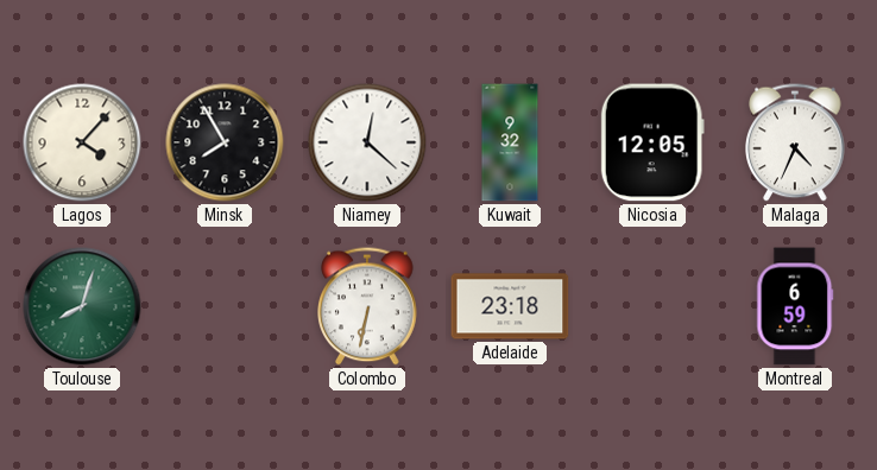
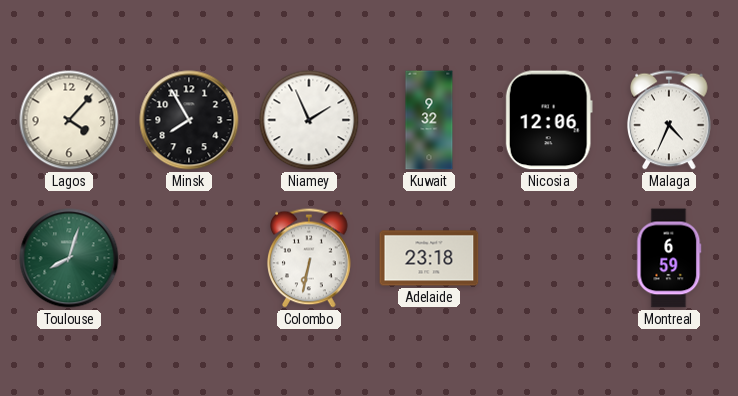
Niamey: 12:22 -> 1:56 (309, 120)
Nicosia: 12:05 -> 12:06 (549, 120)
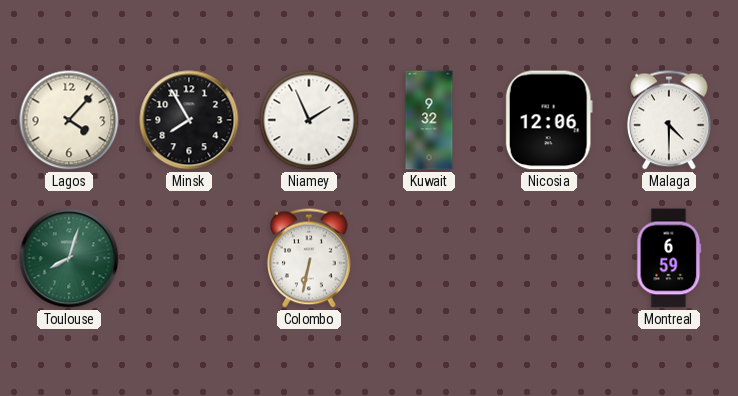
Malaga: 4:34 -> 4:30 (670, 120)
Adelaide: 23:18 -> none (429, 258)
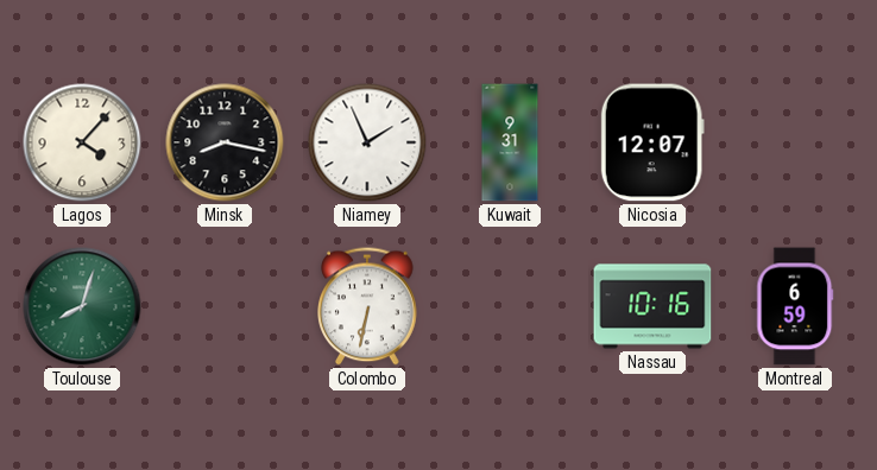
Minsk: 7:55 -> 8:17 (225, 142)
Kuwait: 9:32 -> 9:31 (510, 142)
Nicosia: 12:06 -> 12:07 (652, 142)
Malaga: 4:30 -> none (670, 120)
Nassau: none -> 10:16 (652, 306)
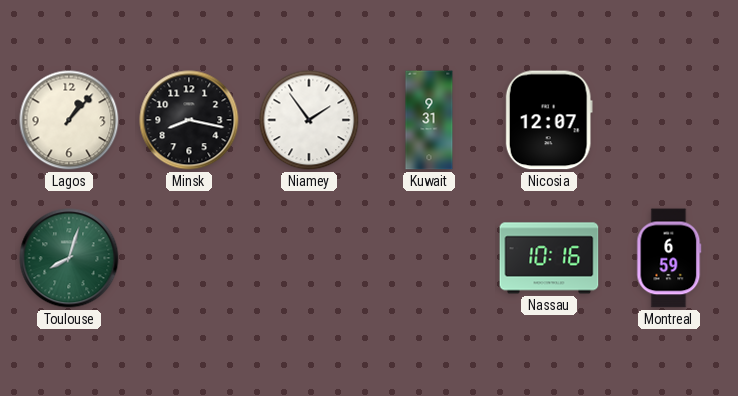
Lagos: 4:07 -> 1:07 (69, 120)
Niamey: 1:56 -> 1:54 (309, 120)
Colombo: 6:32 -> none (368, 306)
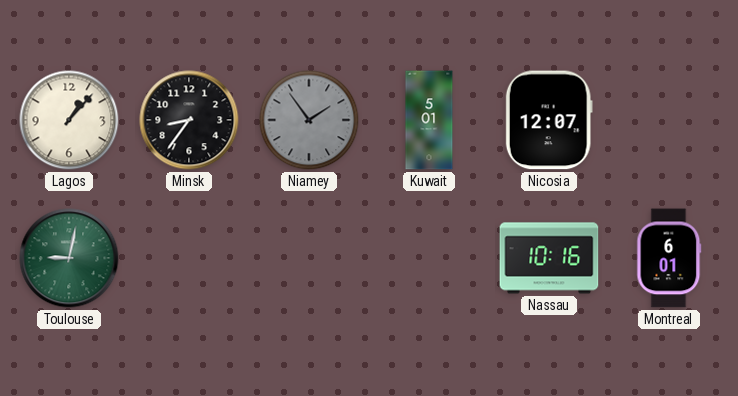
Minsk: 8:17 -> 8:36 (189, 120)
Niamey dial: white -> grey (309, 120)
Kuwait: 9:31 -> 5:01 (429, 120)
Toulouse: 8:03 -> 9:02 (69, 258)
Montreal: 6:59 -> 6:01 (669, 258)
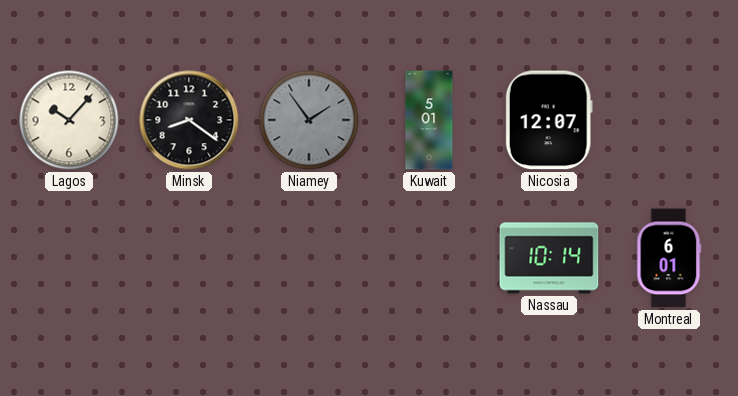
Lagos: 1:07 -> 10:07 (69, 120)
Minsk: 8:36 -> 8:21 (189, 120)
Toulouse: 9:02 -> none (69, 258)
Nassau: 10:16 -> 10:14 (549, 258)
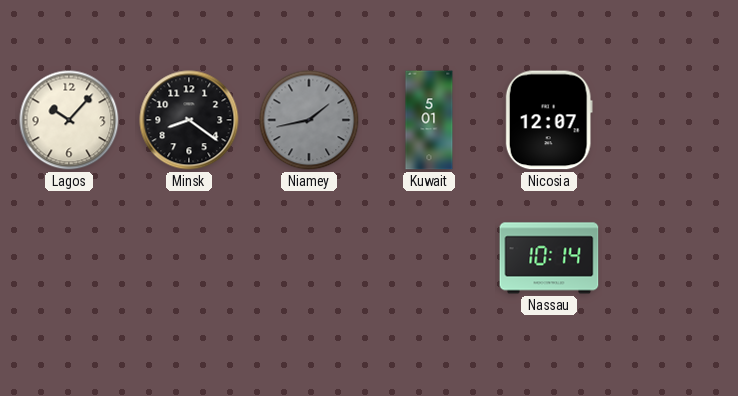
Niamey: 1:54 -> 1:43 (309, 120)
Montreal: 6:01 -> none (669, 258)
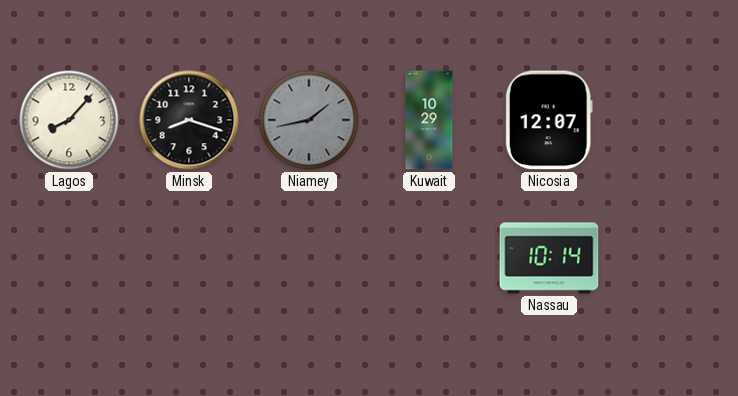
Lagos: 10:07 -> 8:07 (69, 120)
Minsk: 8:21 -> 8:18 (189, 120)
Kuwait: 5:01 -> 10:29 (429, 120)
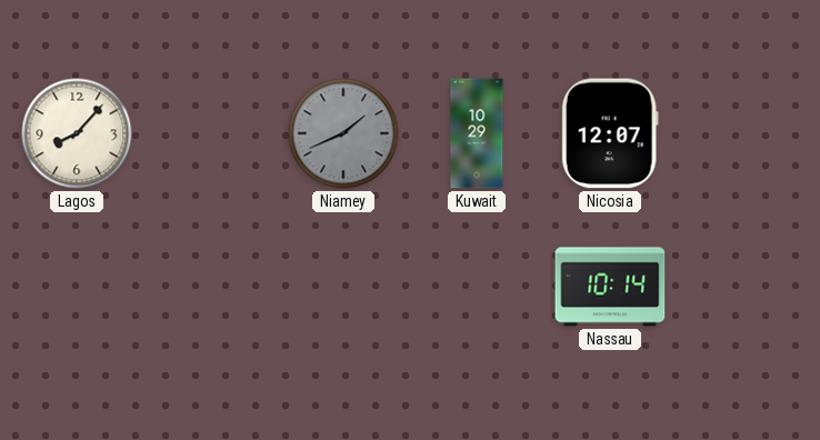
Minsk: 8:18 -> none (189, 120)
Niamey: 1:43 -> 1:41 (343, 133)
